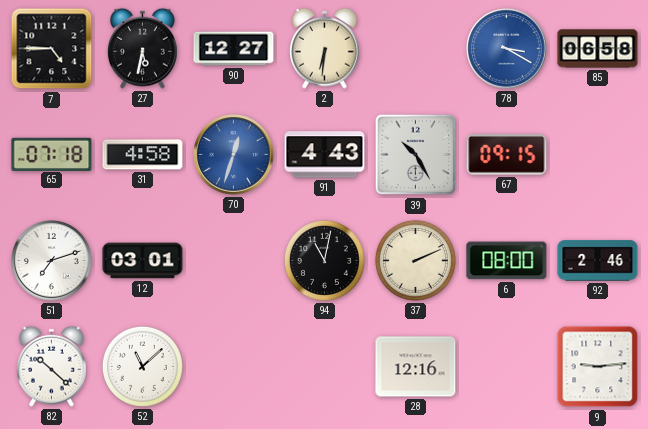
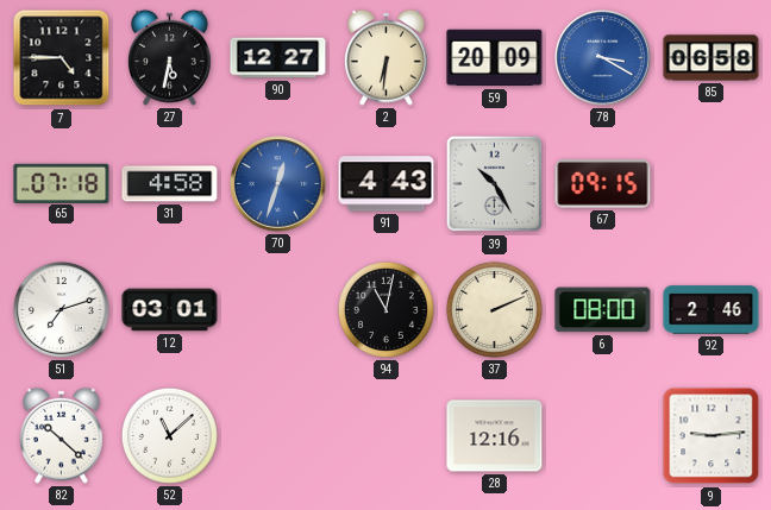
59: none -> 20:09 (495, 58)
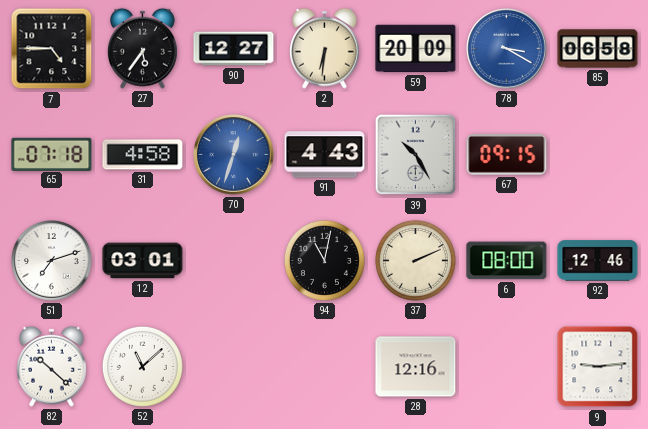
27: 5:32 -> 5:36 (143, 48)
92: 2:46 -> 12:46 (598, 261)
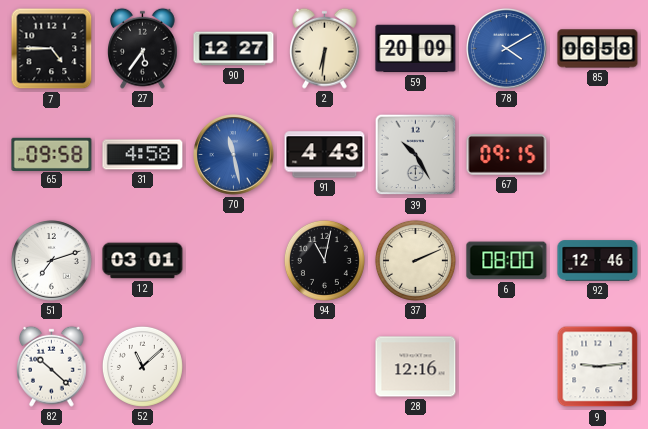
78: 3:20 -> 4:10 (507, 49)
65: 07:18 -> 09:58 (52, 154)
70: 12:33 -> 11:28 (234, 155)
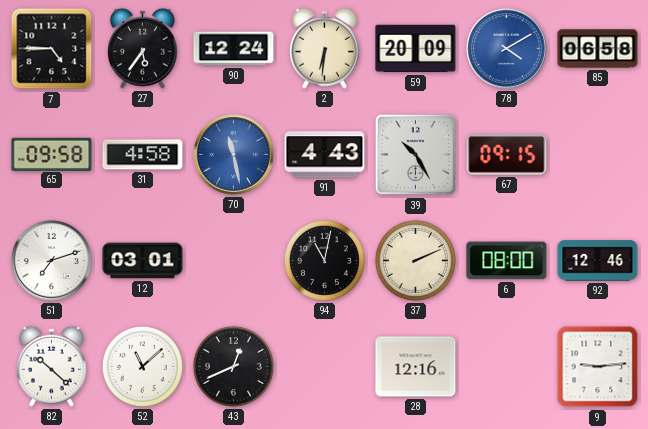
90: 12:27 -> 12:24 (234, 49)
43: none -> 12:41 (233, 366)
